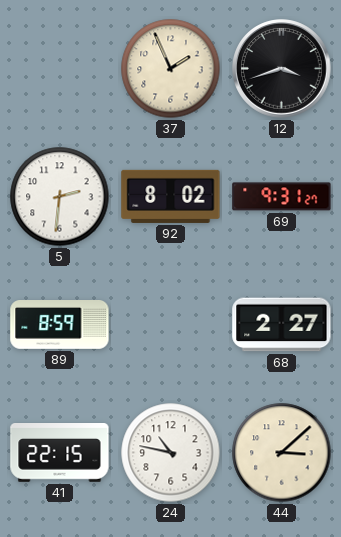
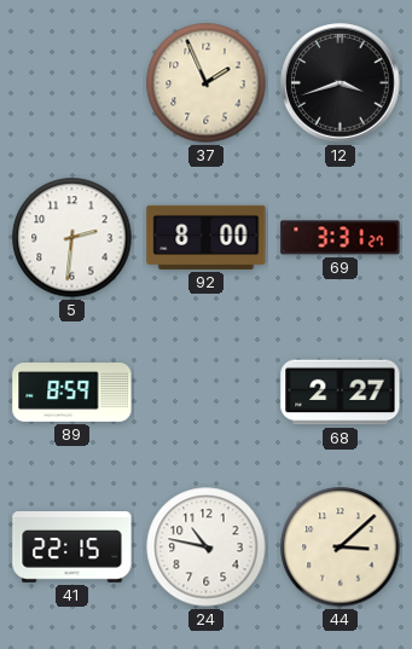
92: 8:02 -> 8:00 (207, 237)
69: 9:31 -> 3:31 (341, 238)
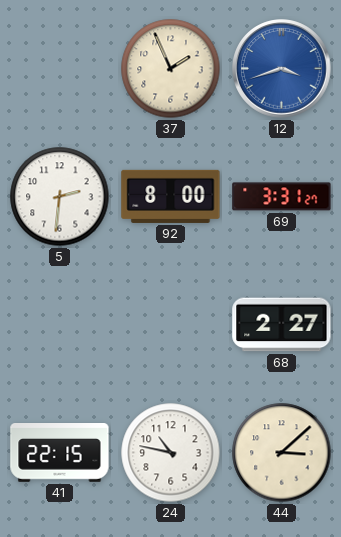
12 dial: black -> blue (282, 69)
89: 8:59 -> none (72, 393)
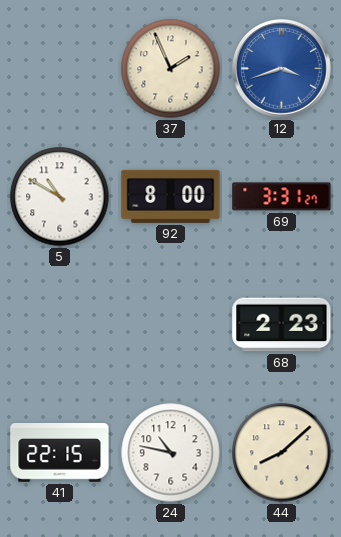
5: 2:31 -> 10:50 (60, 197)
68: 2:27 -> 2:23 (282, 325)
44: 3:08 -> 8:08 (282, 453)
